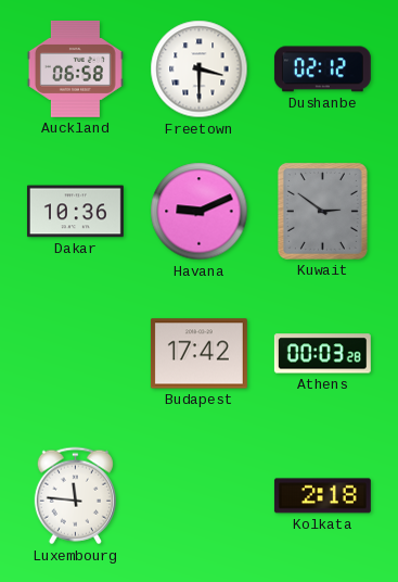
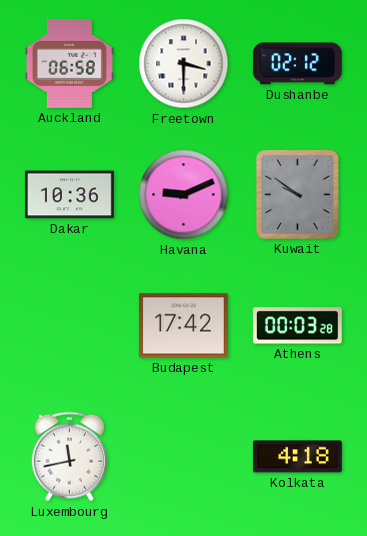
Kuwait: 2:51 -> 9:51 (297, 194)
Luxembourg: 11:46 -> 11:43 (69, 457)
Kolkata: 2:18 -> 4:18 (297, 457)
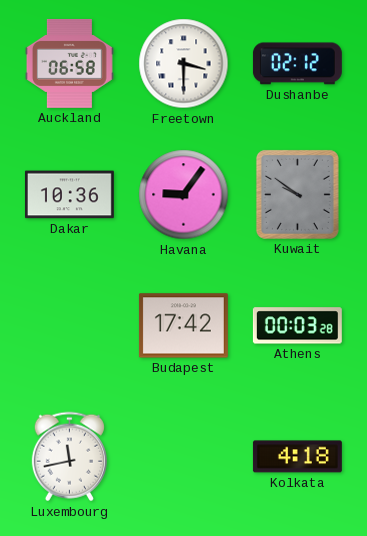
Havana: 9:11 -> 9:06 (184, 195)
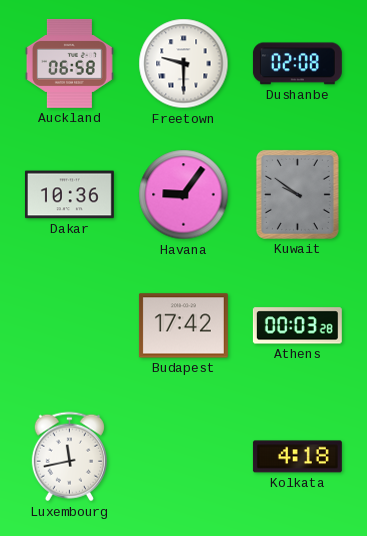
Freetown: 3:30 -> 9:30 (184, 64)
Dushanbe: 02:12 -> 02:08 (297, 64)
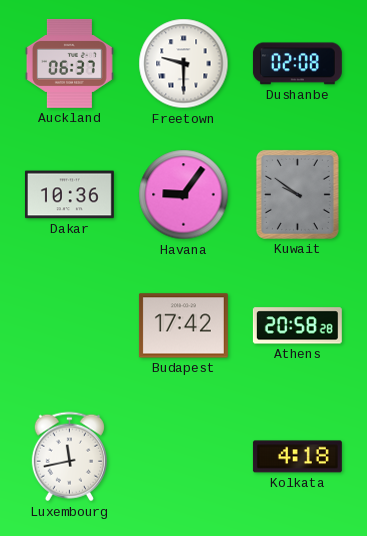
Auckland: 06:58 -> 06:37 (69, 63)
Athens: 00:03 -> 20:58 (297, 326)
